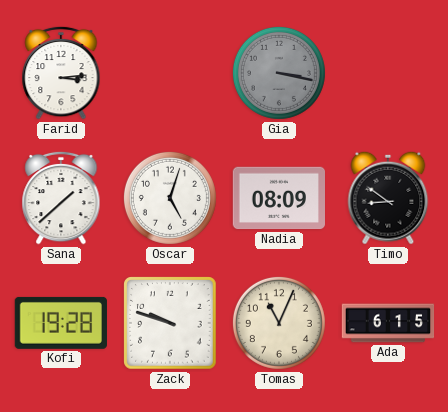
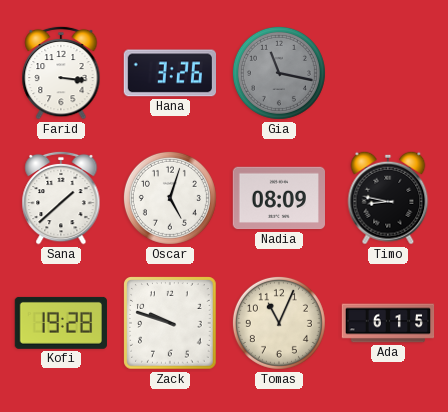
Farid: 3:14 -> 3:16 (61, 73)
Hana: none -> 3:26 (169, 73)
Gia: 3:17 -> 11:17 (279, 73)
Timo: 8:51 -> 8:47 (388, 198)
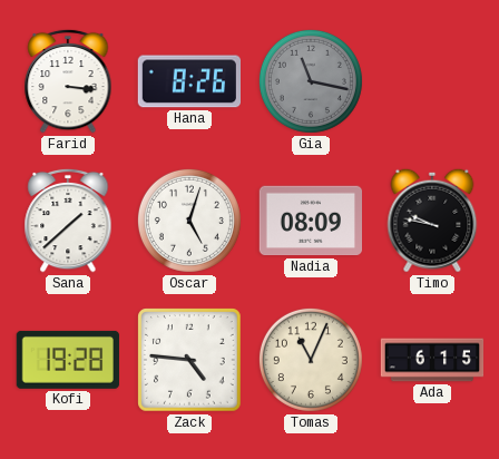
Hana: 3:26 -> 8:26 (188, 81)
Timo: 8:47 -> 9:47 (432, 221)
Zack: 9:48 -> 4:46 (189, 360)
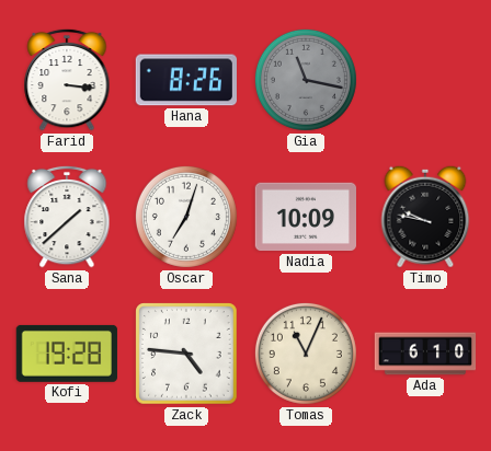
Oscar: 5:03 -> 7:03 (186, 217)
Nadia: 08:09 -> 10:09 (305, 217)
Ada: 6:15 -> 6:10 (425, 354)
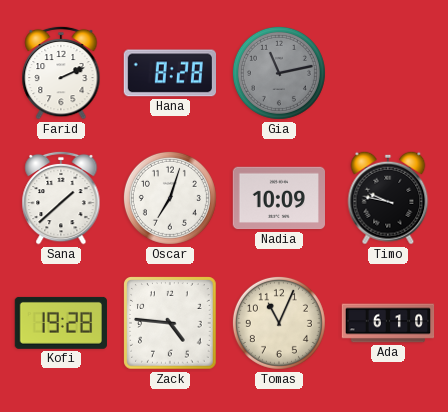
Farid: 3:16 -> 2:11 (61, 73)
Hana: 8:26 -> 8:28 (169, 73)
Gia: 11:17 -> 11:13 (279, 73)
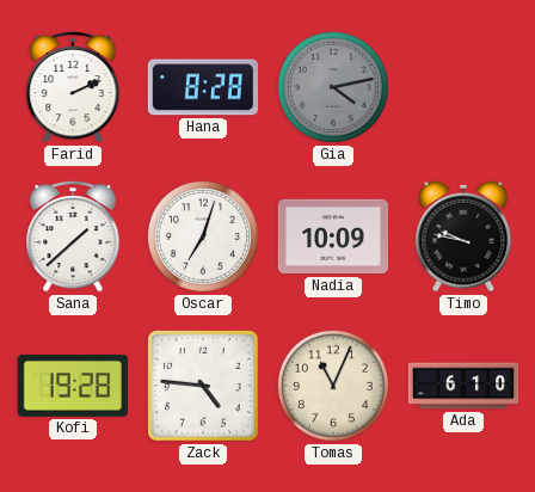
Gia: 11:13 -> 4:13 (333, 87)
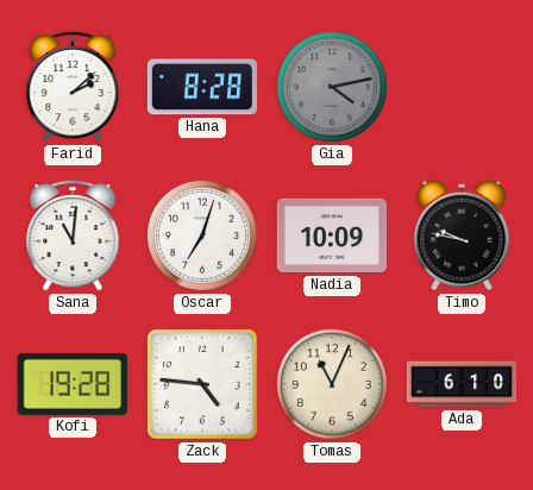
Farid: 2:11 -> 2:08 (73, 87)
Sana: 1:38 -> 11:01 (73, 235)
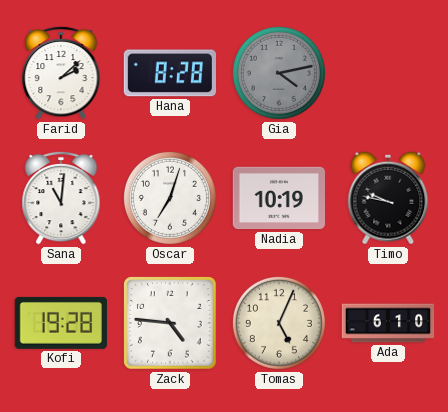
Nadia: 10:09 -> 10:19 (278, 198)
Tomas: 11:04 -> 5:04 (279, 323)
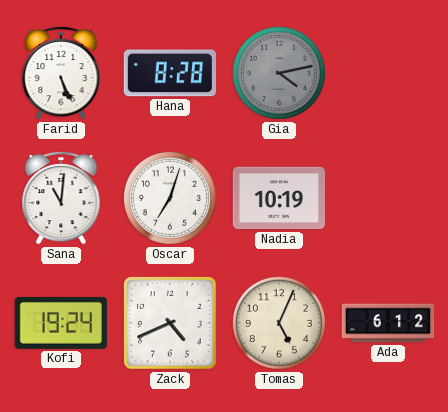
Farid: 2:08 -> 5:26 (61, 73)
Timo: 9:47 -> none (388, 198)
Kofi: 19:28 -> 19:24 (61, 323)
Zack: 4:46 -> 4:41 (170, 323)
Ada: 6:10 -> 6:12 (388, 323)
